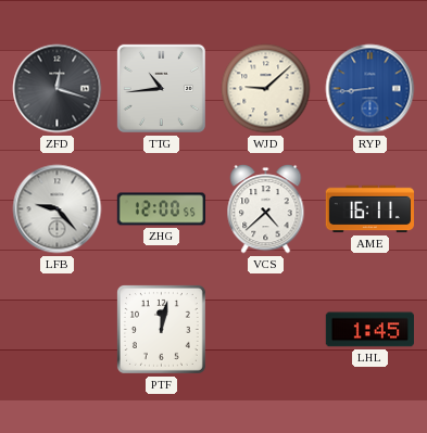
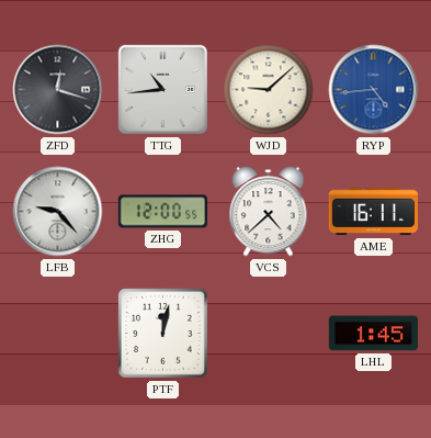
RYP: 8:44 -> 4:44 (374, 90)
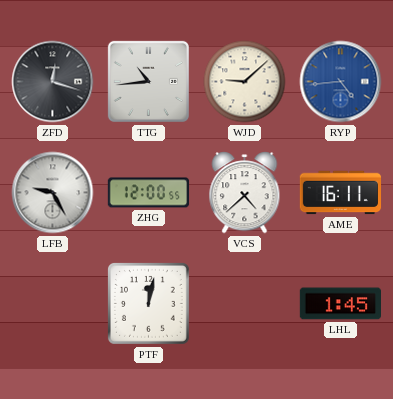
LFB: 9:23 -> 9:25 (53, 193)
